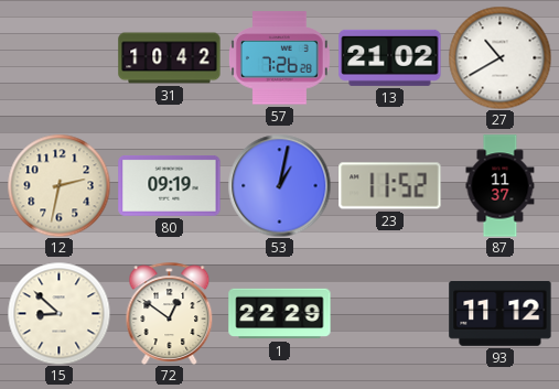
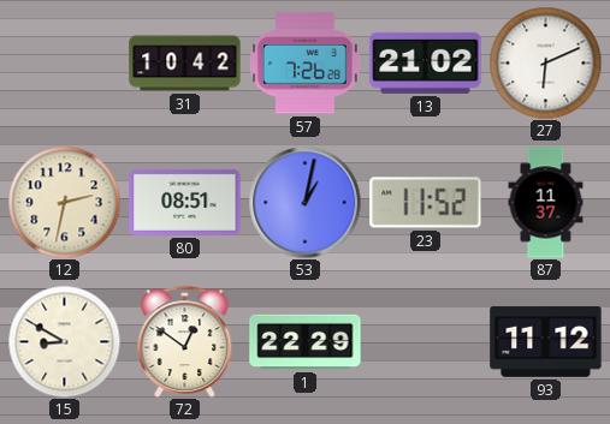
27: 10:40 -> 6:11 (545, 62)
80: 09:19 -> 08:51 (185, 203)
15: 8:52 -> 8:50 (64, 341)
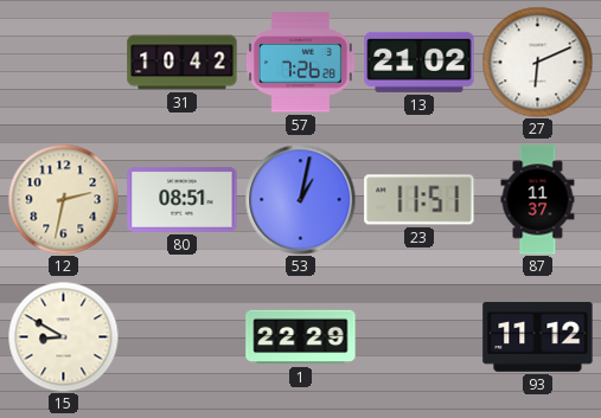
23: 11:52 -> 11:51 (420, 200)
72: 12:51 -> none (185, 341)
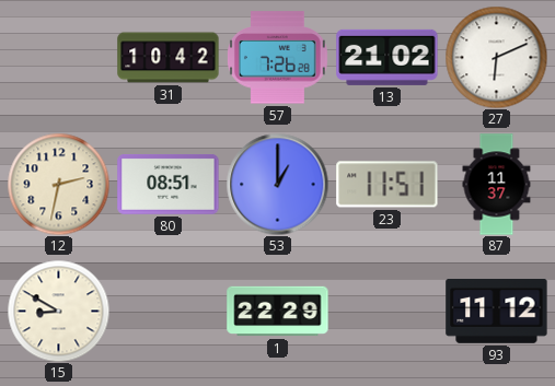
53: 1:02 -> 1:00 (277, 184)
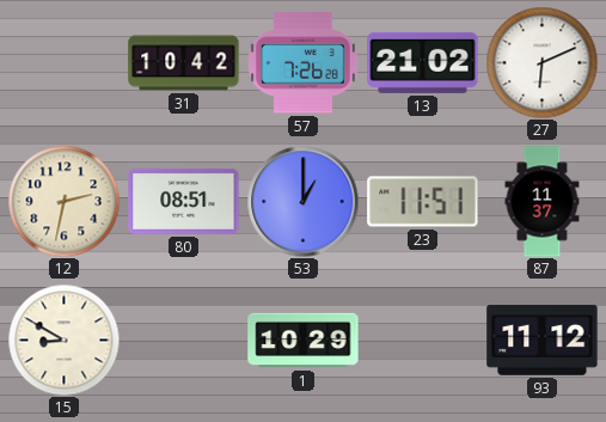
1: 22:29 -> 10:29 (304, 341)
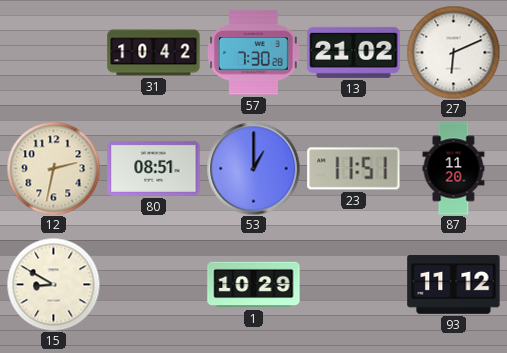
57: 7:26 -> 7:30 (253, 53)
87: 11:37 -> 11:20 (454, 169)
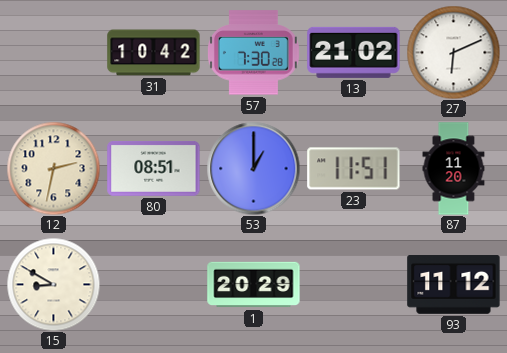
1: 10:29 -> 20:29 (254, 285)
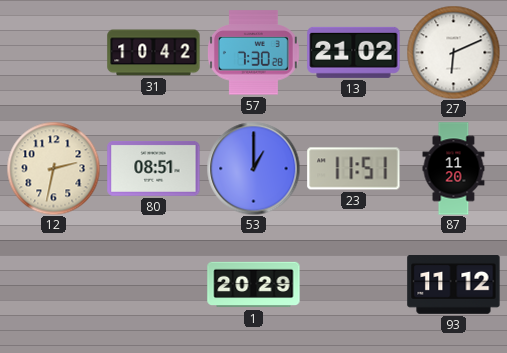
15: 8:50 -> none (53, 284)
